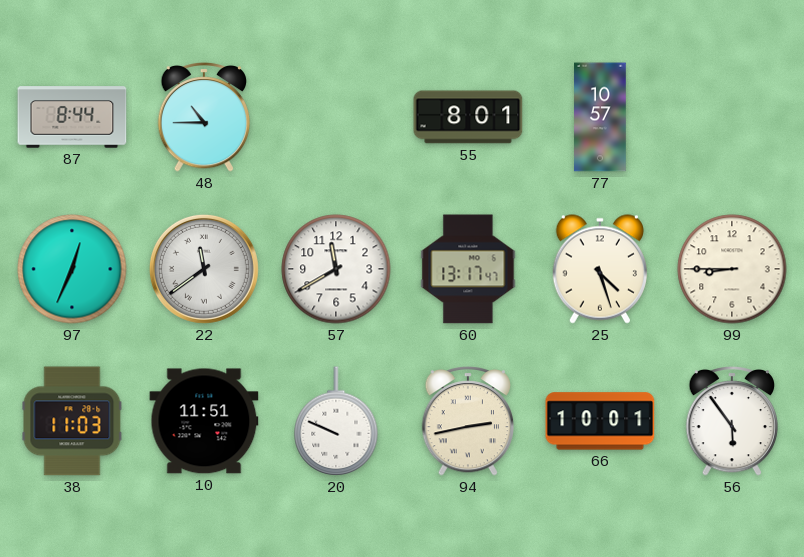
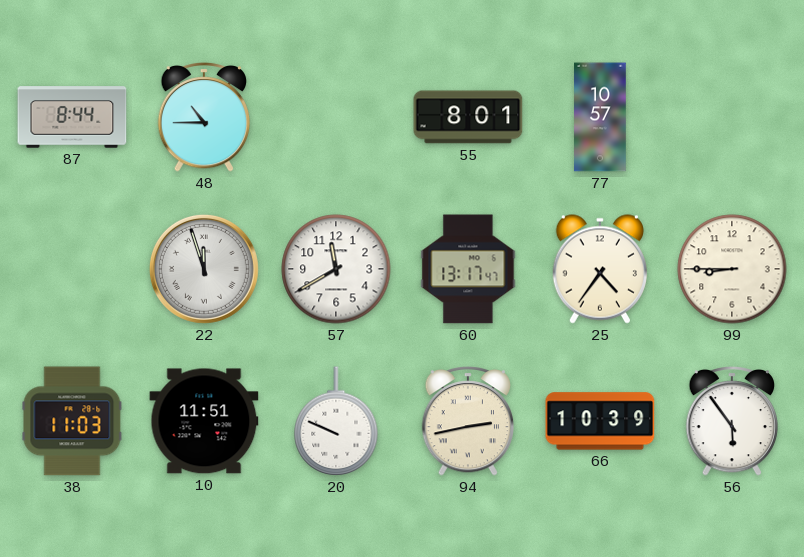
97: 12:34 -> none (72, 269)
22: 11:39 -> 11:57 (204, 269)
25: 4:27 -> 4:36 (600, 269)
66: 10:01 -> 10:39 (600, 421)
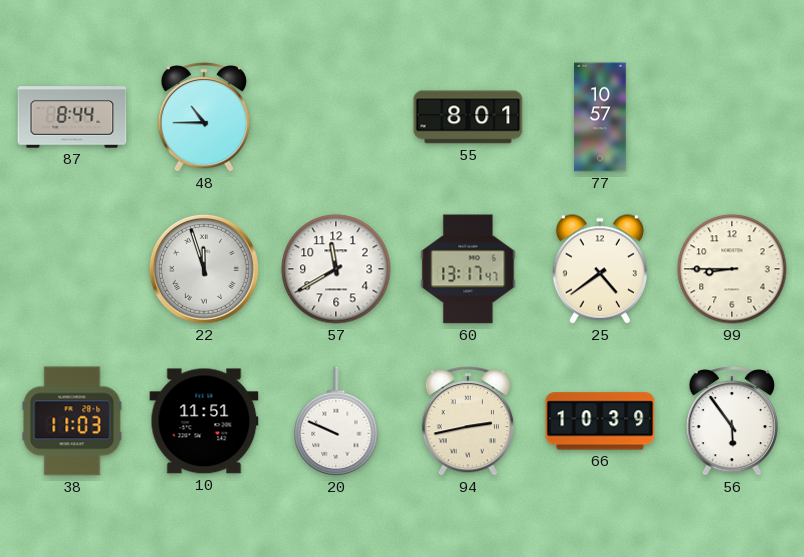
25: 4:36 -> 4:39 (600, 269)
